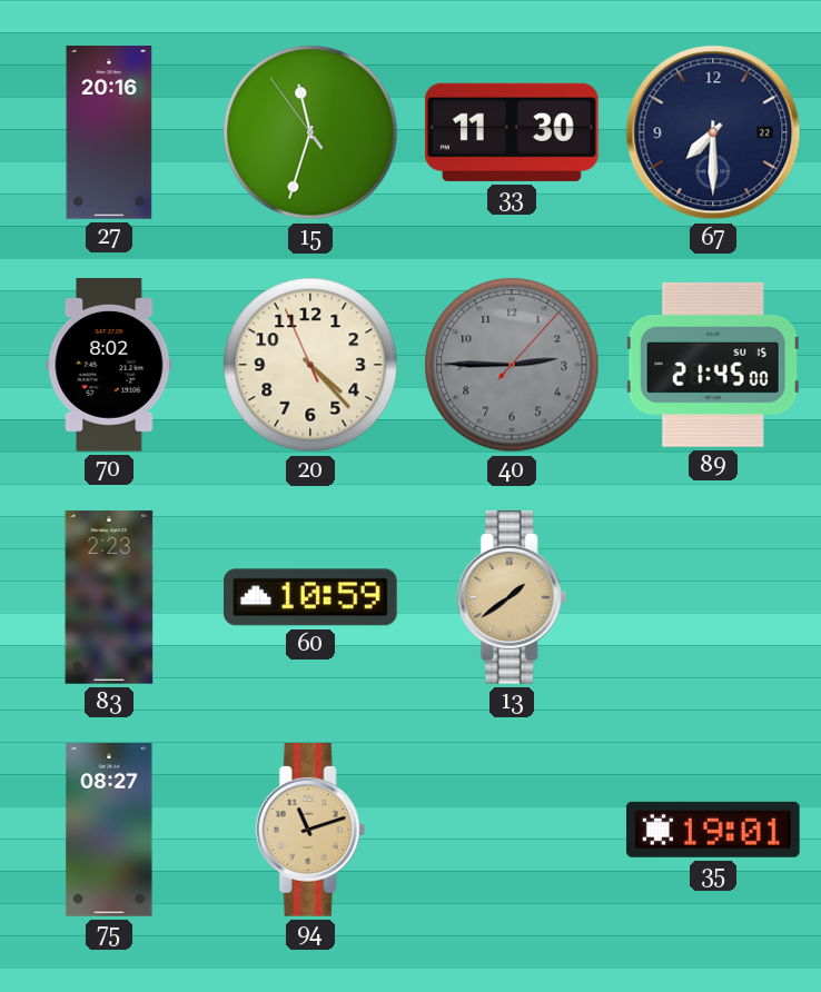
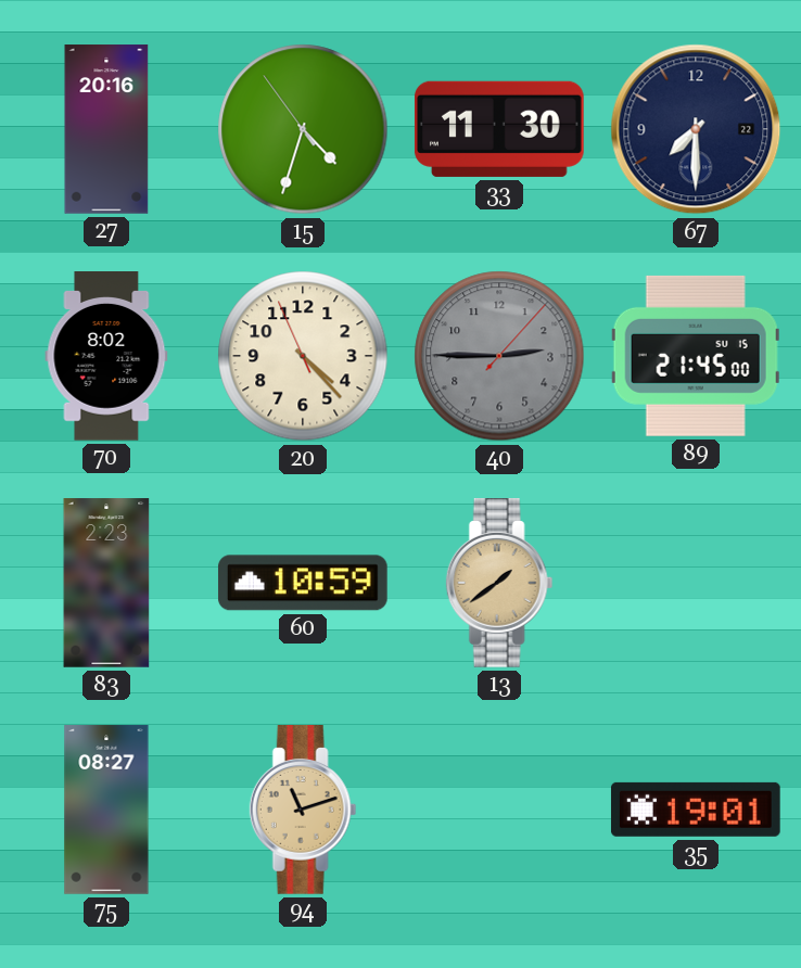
15: 11:32 -> 4:32 (303, 129)
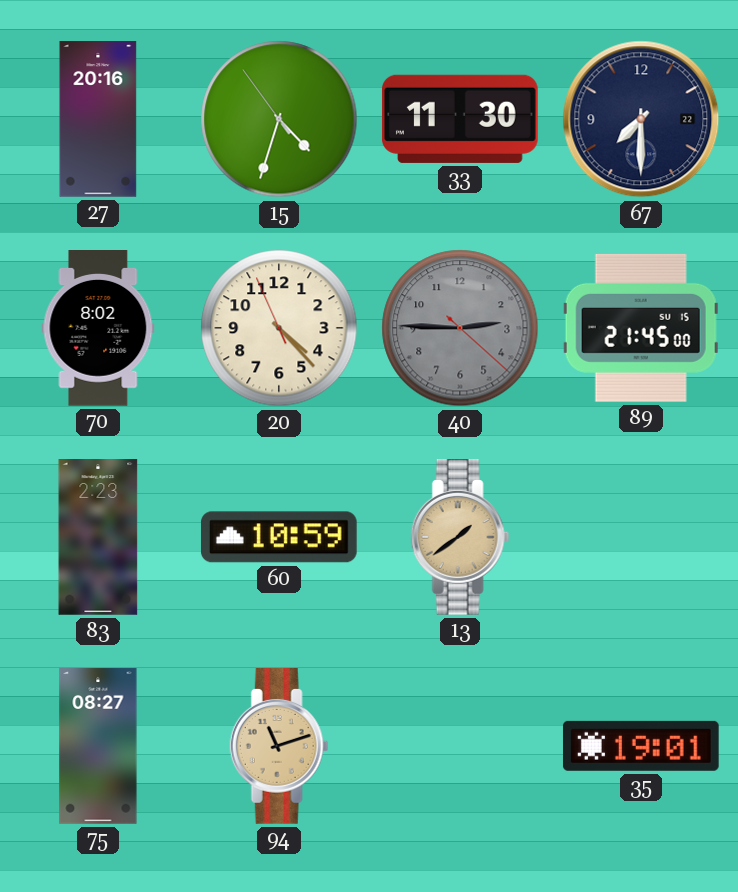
40: 2:45:07 -> 2:45:22 (460, 328)
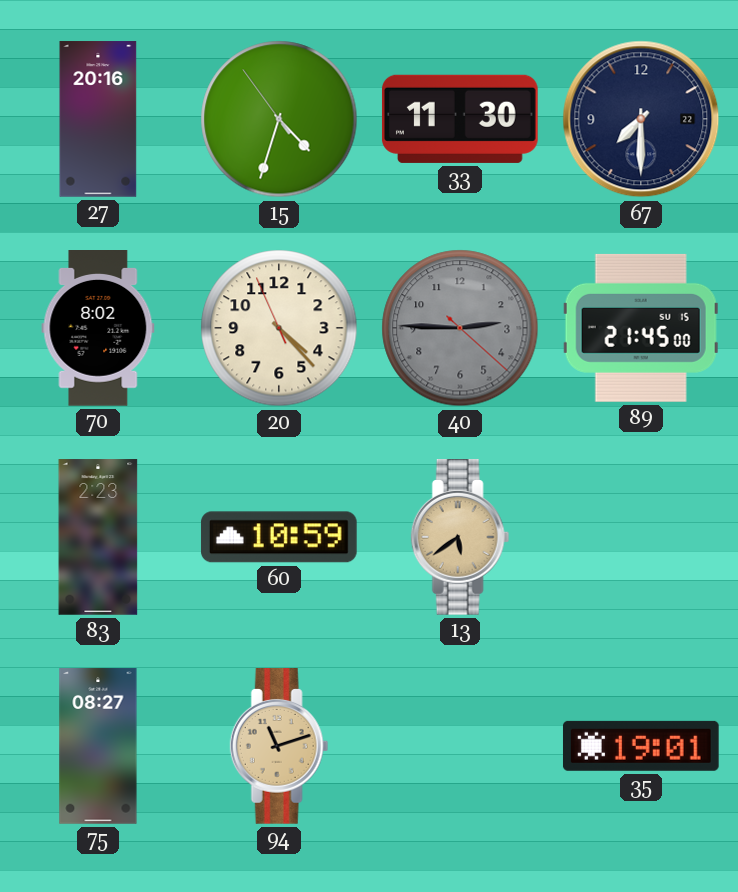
13: 1:39 -> 5:39 (460, 538)
